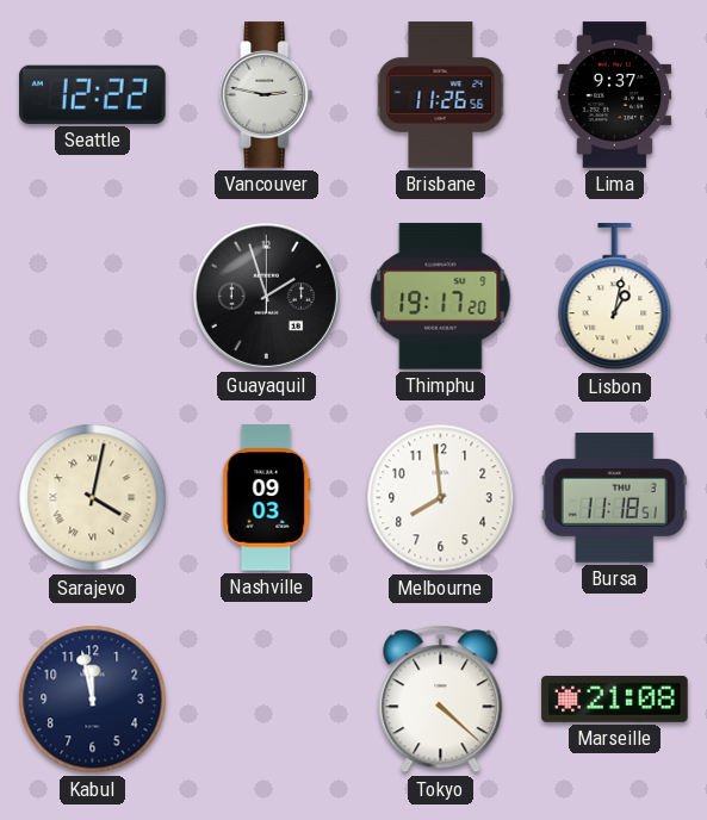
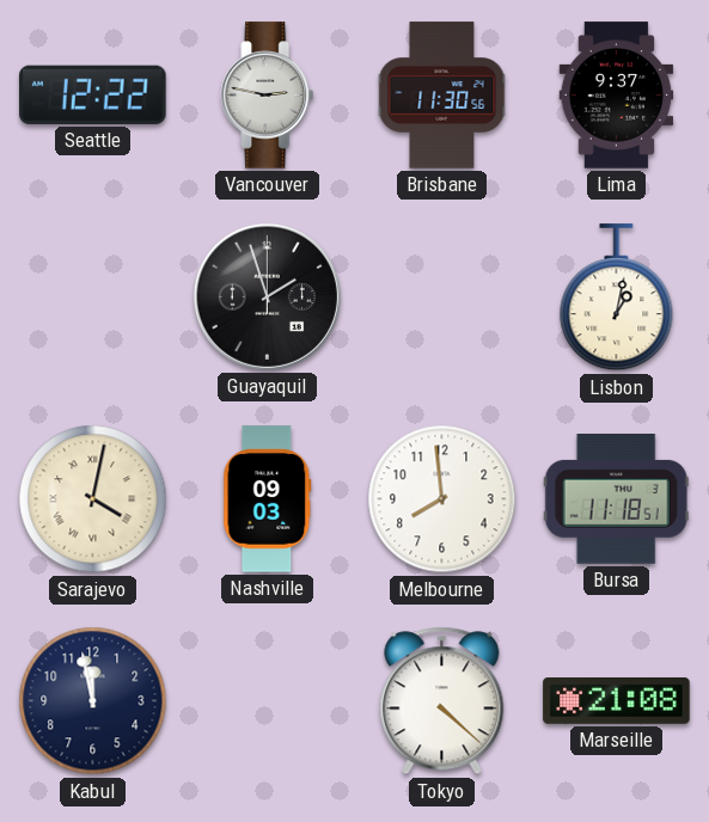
Brisbane: 11:26 -> 11:30 (442, 96)
Thimphu: 19:17 -> none (441, 297)
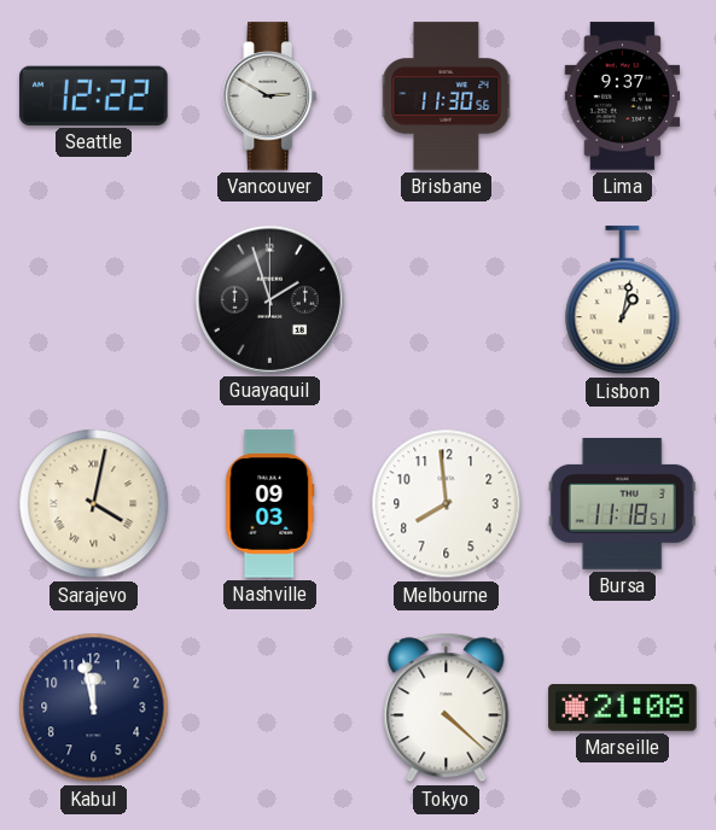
Vancouver: 2:47 -> 2:50 (270, 97)
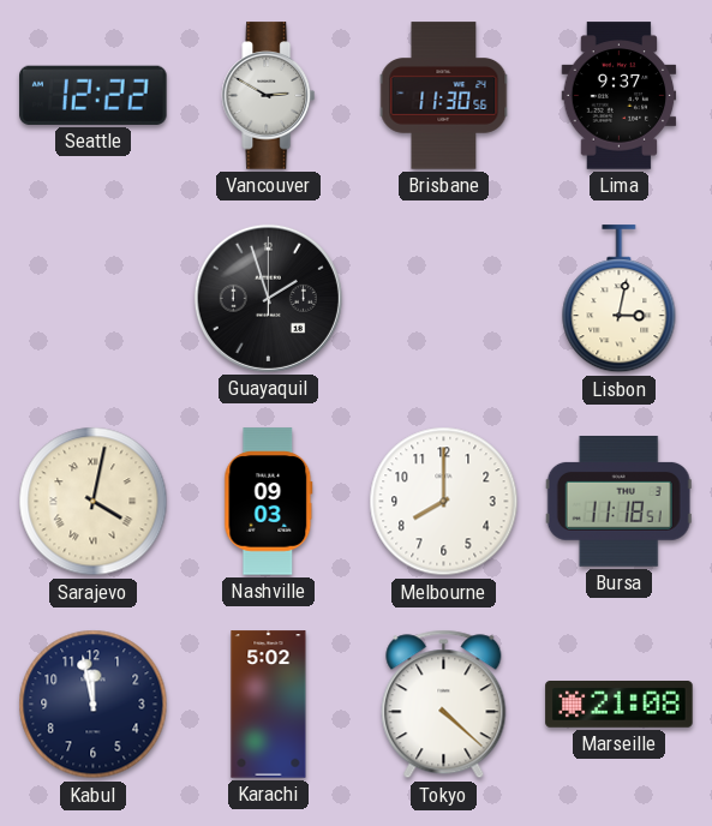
Lisbon: 1:02 -> 3:02 (620, 299)
Melbourne: 7:59 -> 8:00 (444, 502)
Karachi: none -> 5:02 (269, 705)
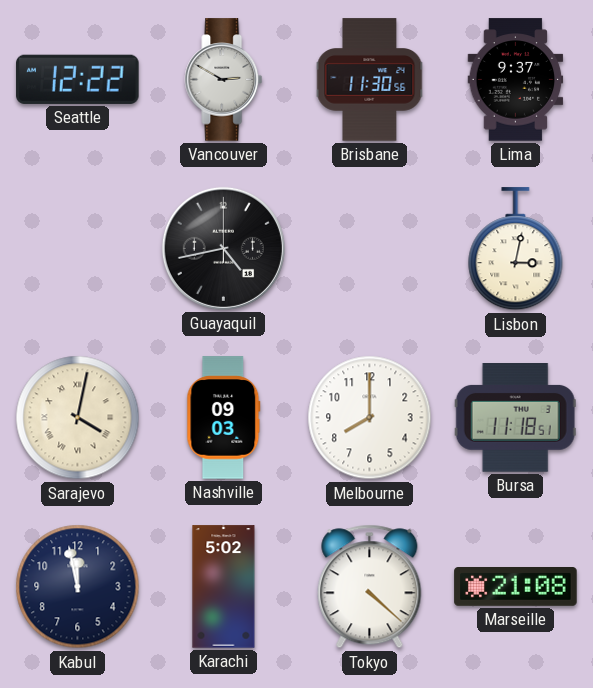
Guayaquil: 1:57 -> 4:43 (223, 248)
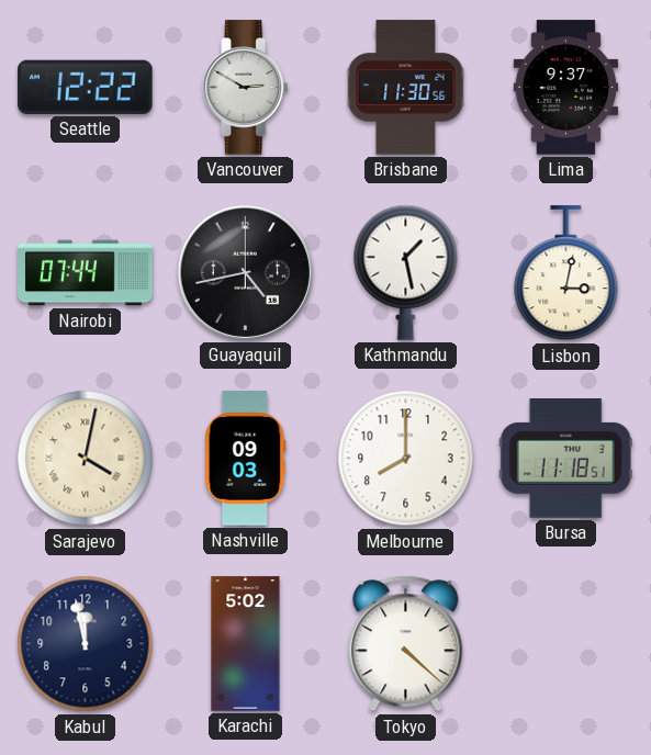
Nairobi: none -> 07:44 (86, 273)
Kathmandu: none -> 1:28 (406, 272)
Marseille: 21:08 -> none (516, 587)
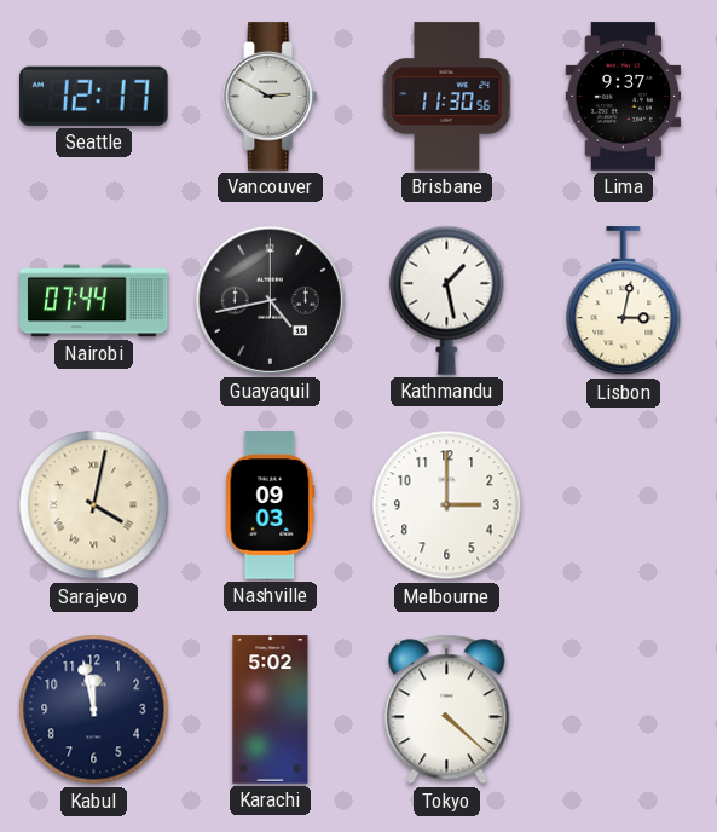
Seattle: 12:22 -> 12:17 (94, 96)
Melbourne: 8:00 -> 3:00 (447, 505)
Bursa: 11:18 -> none (565, 459)
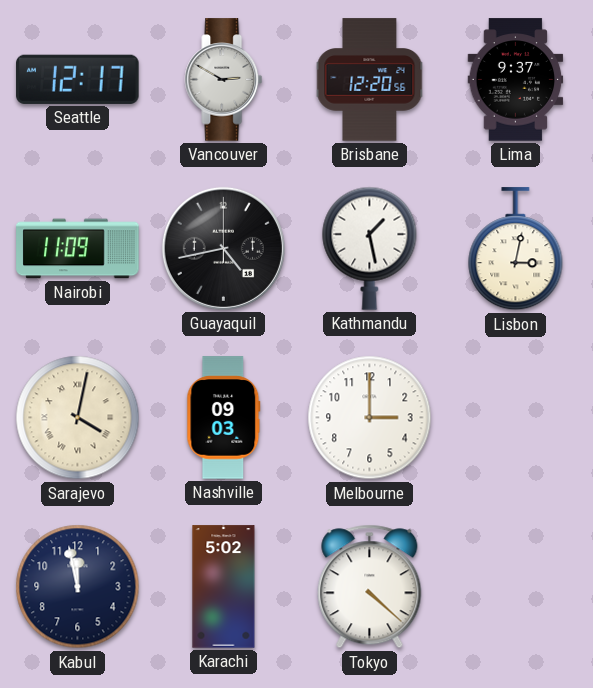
Brisbane: 11:30 -> 12:20 (370, 80)
Nairobi: 07:44 -> 11:09 (78, 249)
